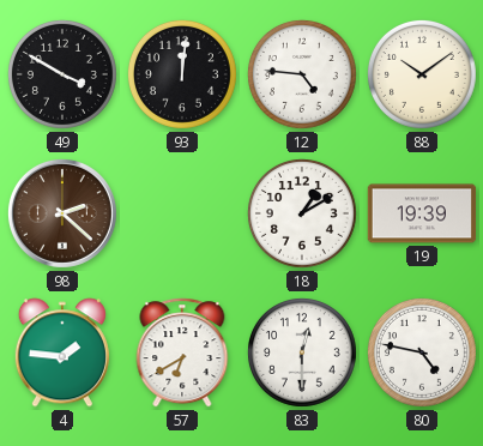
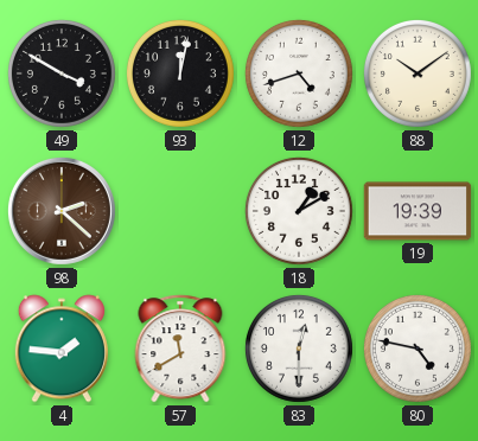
93: 12:01 -> 12:02 (180, 73)
12: 4:46 -> 4:42 (299, 73)
57: 6:40 -> 11:40 (180, 349)
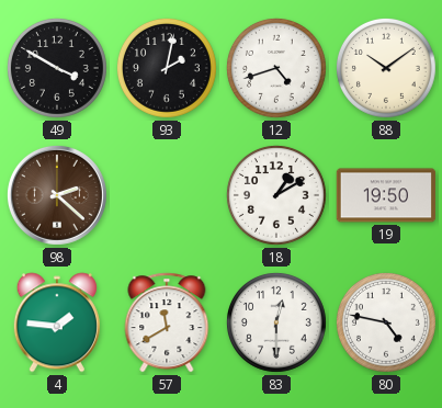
93: 12:02 -> 2:02 (167, 68)
19: 19:39 -> 19:50 (386, 195)
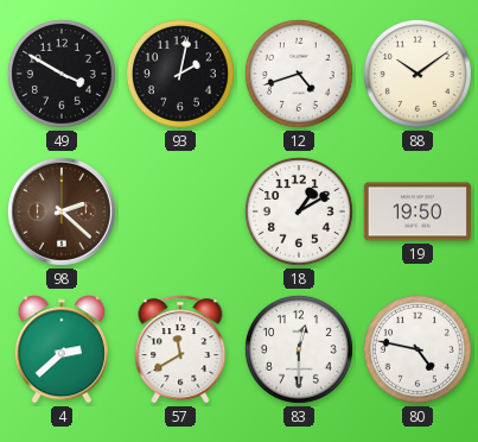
4: 1:46 -> 2:38 (62, 349)
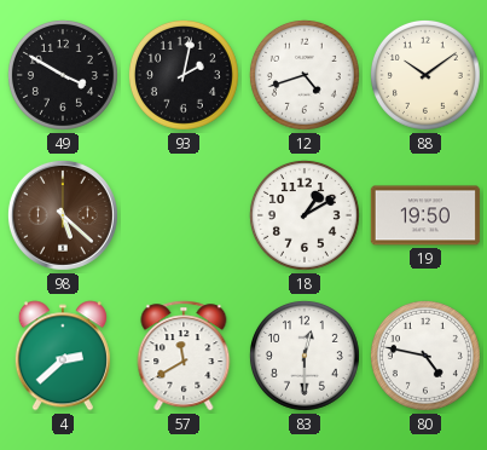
98: 2:22 -> 5:22 (63, 215)
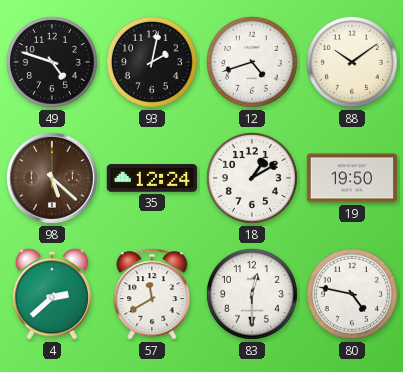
49: 3:50 -> 4:48 (52, 62)
35: none -> 12:24 (152, 179)
